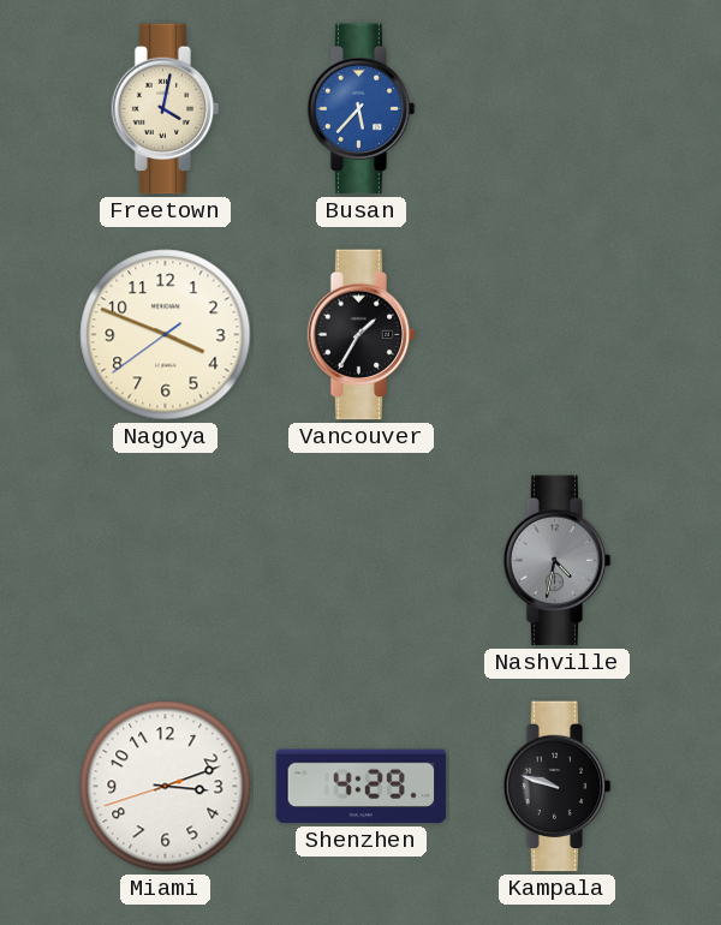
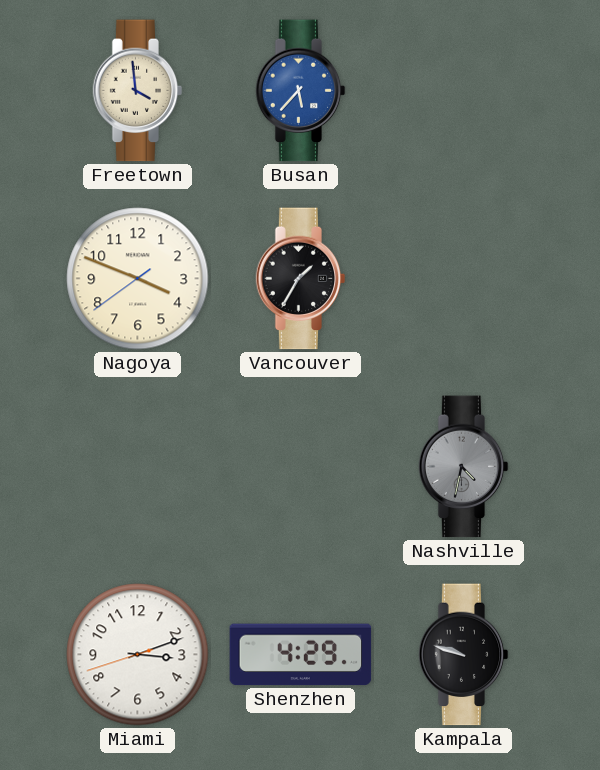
Freetown: 4:02 -> 3:59 (138, 91)
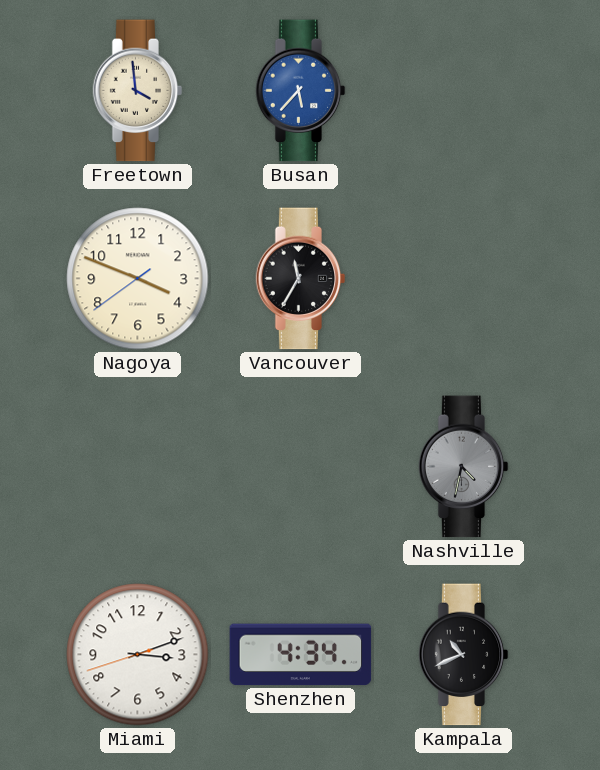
Vancouver: 1:35 -> 11:35 (301, 279)
Shenzhen: 4:29 -> 4:34 (301, 655)
Kampala: 9:48 -> 10:41 (464, 655)
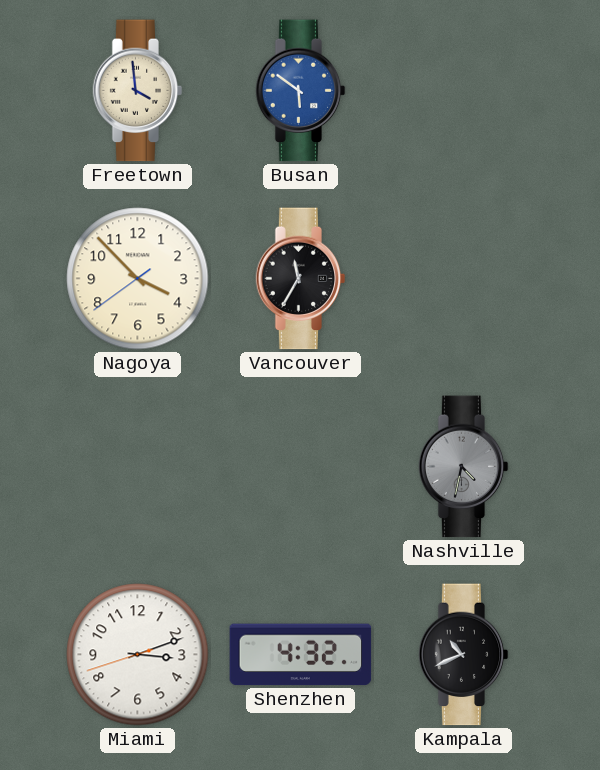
Busan: 5:37 -> 5:51 (301, 91)
Nagoya: 3:48 -> 3:52 (138, 279)
Shenzhen: 4:34 -> 4:32 (301, 655)
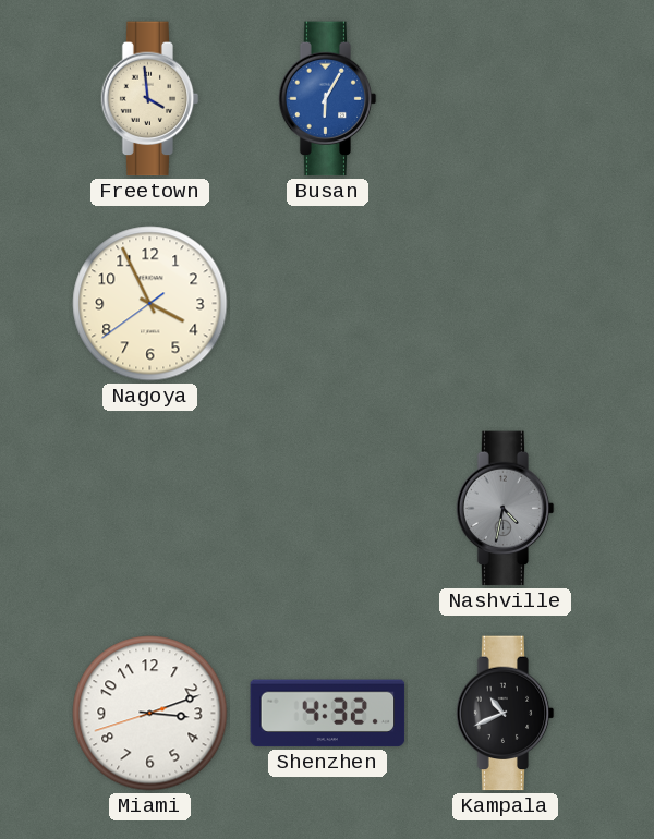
Busan: 5:51 -> 6:05 (328, 99)
Nagoya: 3:52 -> 3:55 (150, 304)
Vancouver: 11:35 -> none (301, 279)
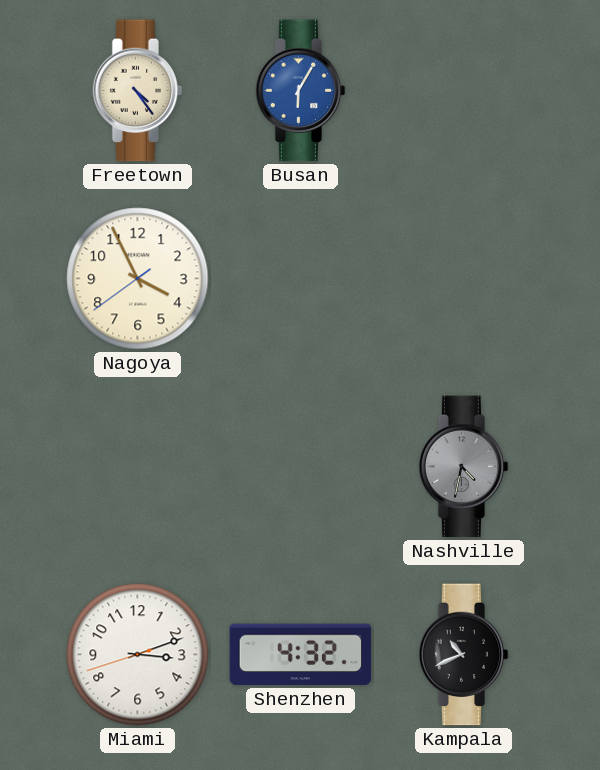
Freetown: 3:59 -> 4:24 (138, 91)
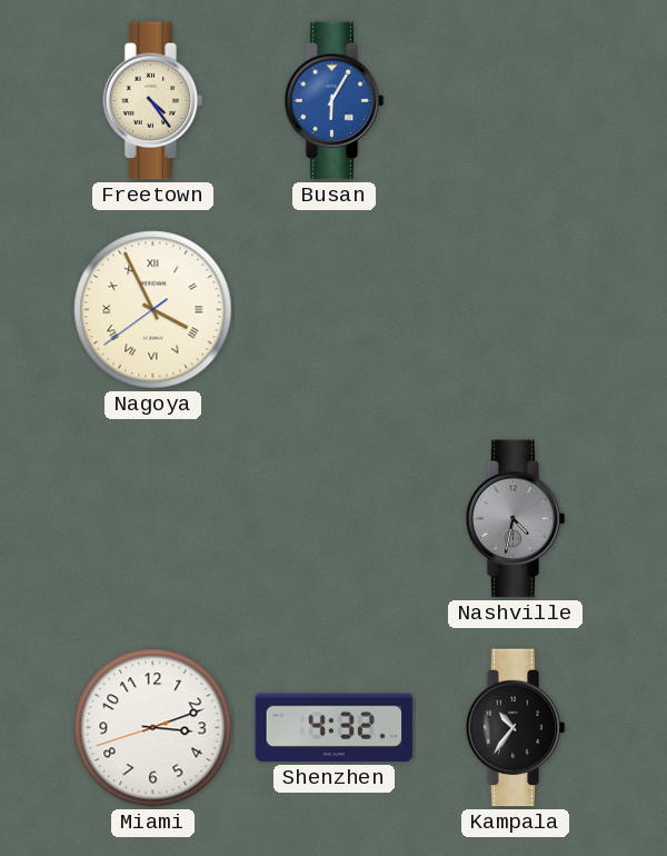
Nagoya numerals: Arabic -> Roman (153, 310)
Kampala: 10:41 -> 10:36 (516, 728)
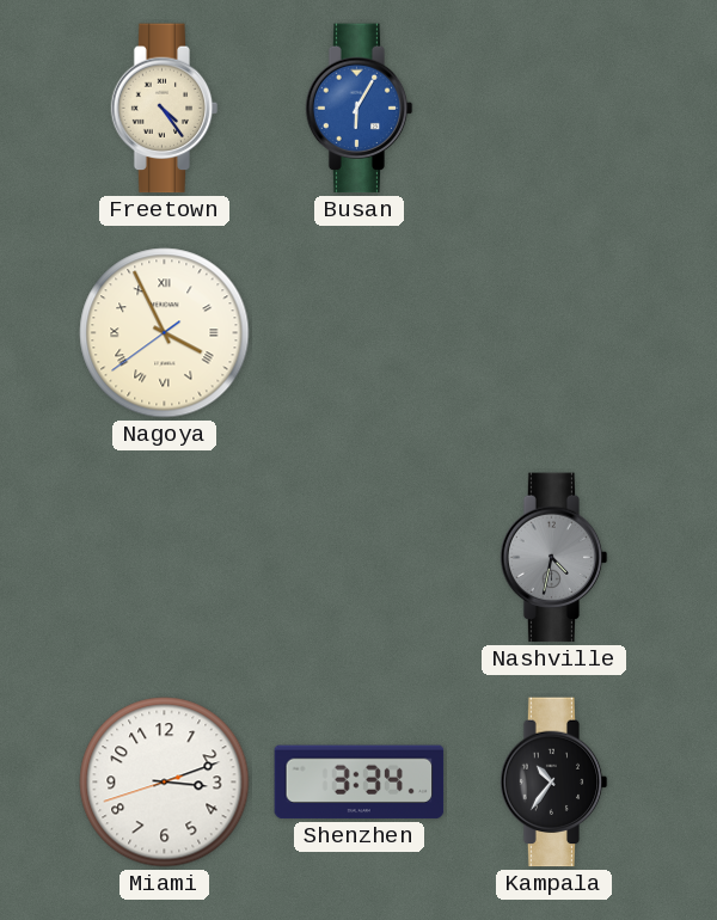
Shenzhen: 4:32 -> 3:34 (360, 783)
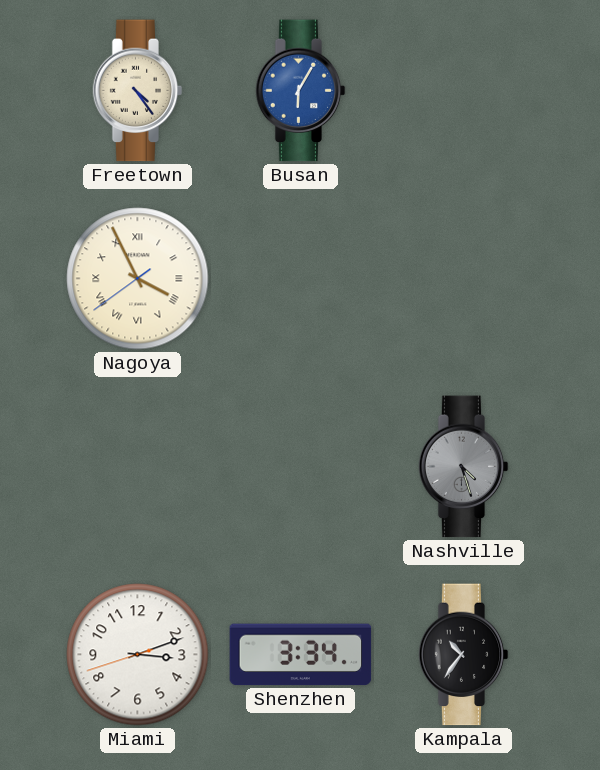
Nashville: 4:32 -> 4:27 (464, 467)
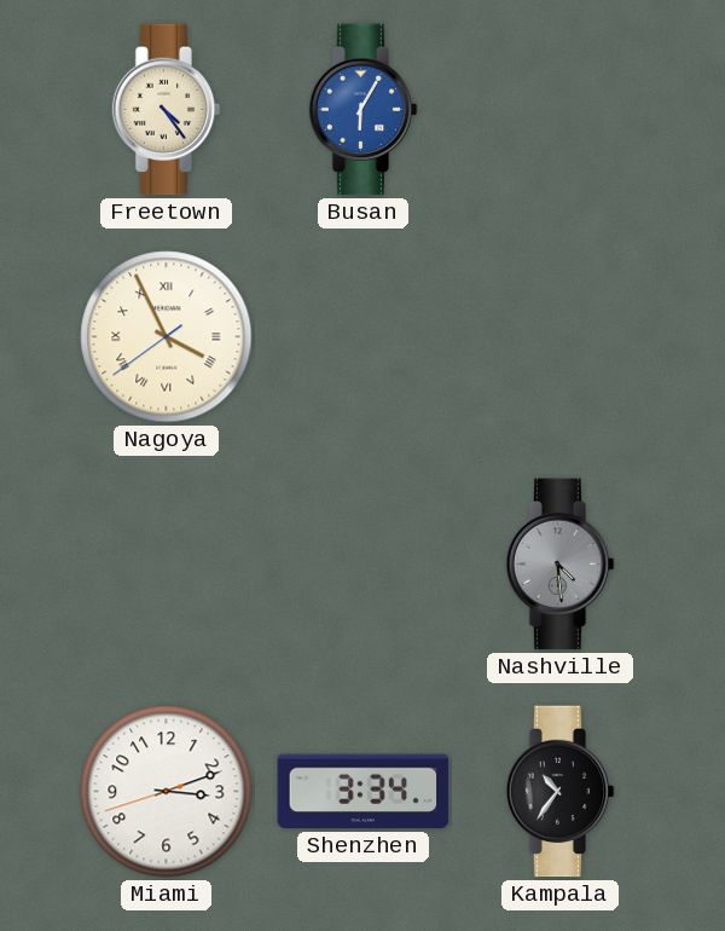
Nashville: 4:27 -> 4:29 (561, 565)
